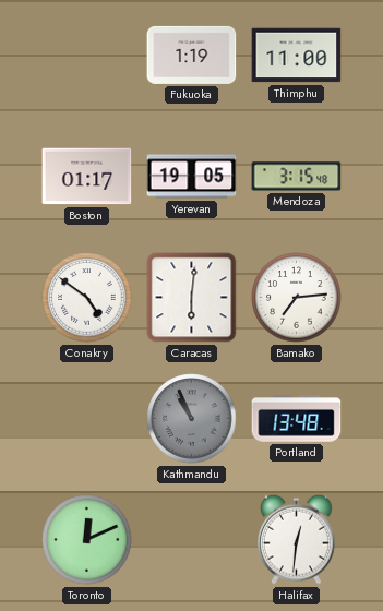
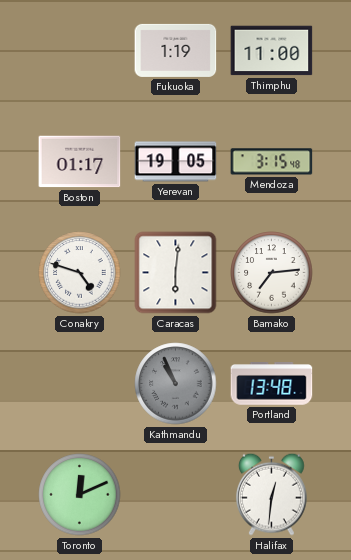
Conakry: 4:51 -> 4:48 (80, 273)
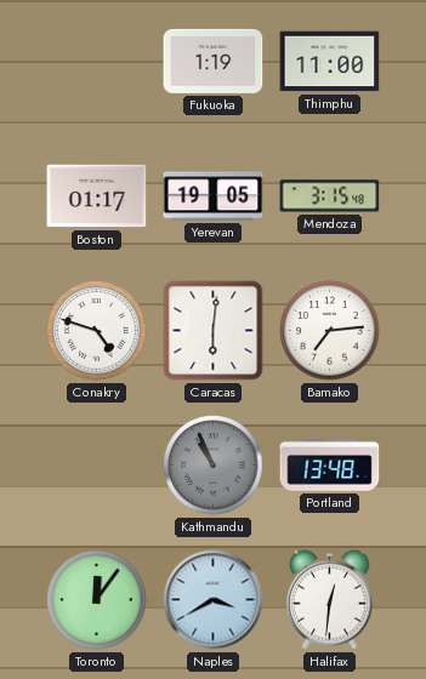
Toronto: 12:11 -> 12:06 (97, 600)
Naples: none -> 3:40 (214, 600)
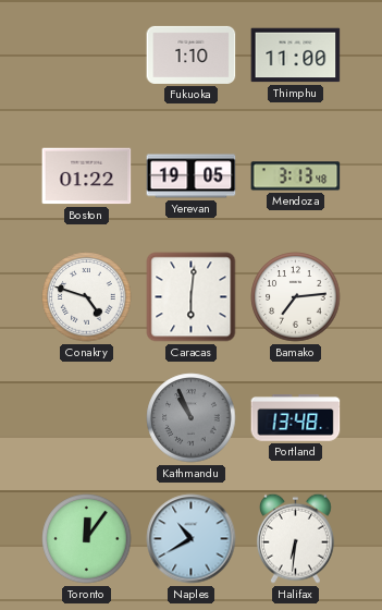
Fukuoka: 1:19 -> 1:10 (192, 54)
Boston: 01:17 -> 01:22 (87, 176)
Mendoza: 3:15 -> 3:13 (296, 176)
Naples: 3:40 -> 10:40 (192, 539)
Halifax: 12:31 -> 6:31 (295, 538)
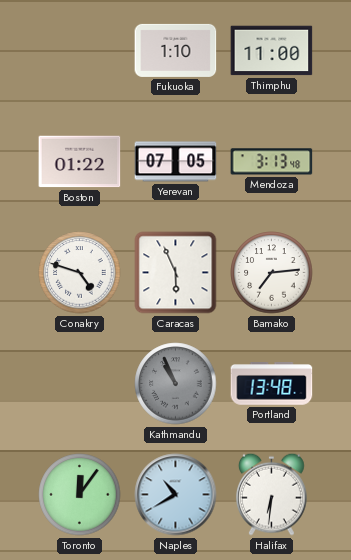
Yerevan: 19:05 -> 07:05 (176, 162)
Caracas: 6:01 -> 5:56 (176, 273)
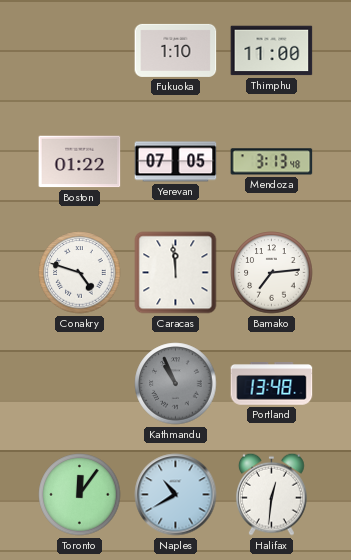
Caracas: 5:56 -> 11:59 (176, 273)
Halifax: 6:31 -> 12:31 (271, 494)
